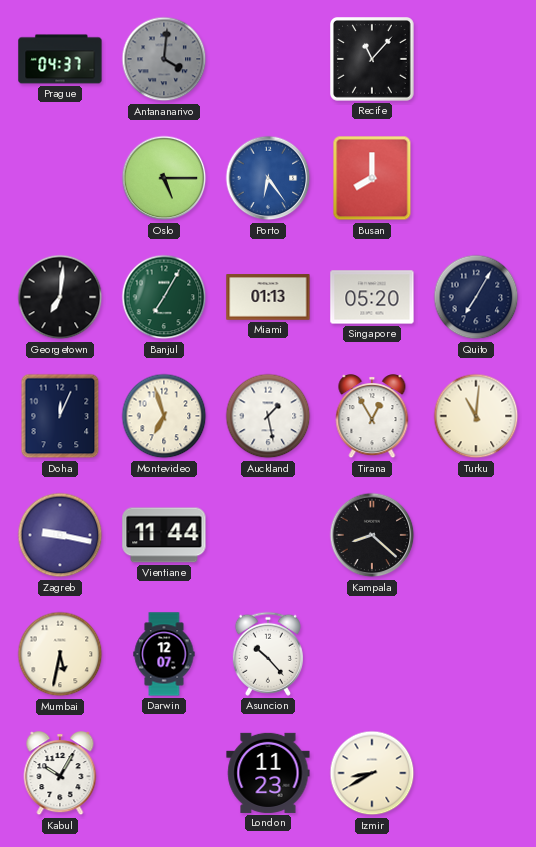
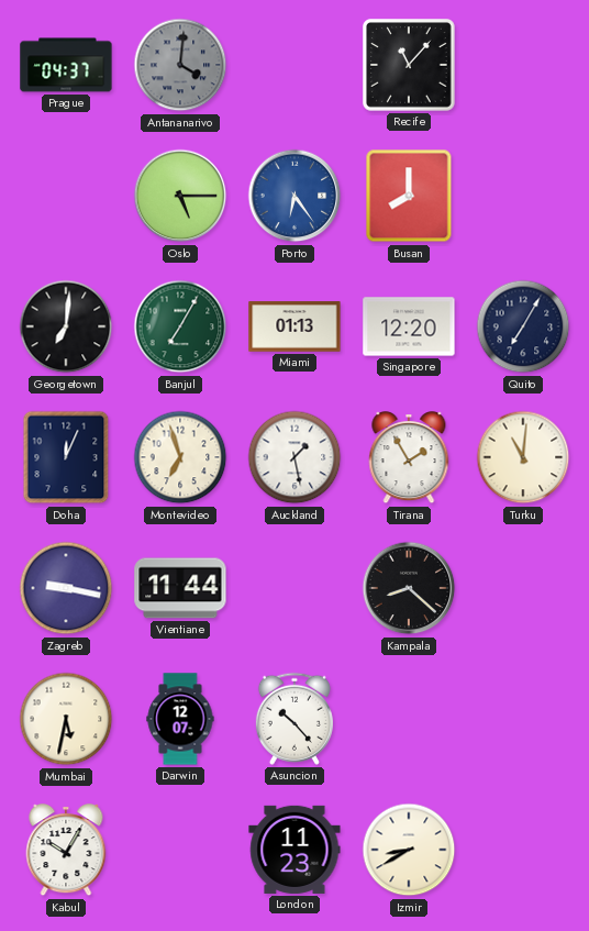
Singapore: 05:20 -> 12:20 (409, 326)
Tirana: 12:55 -> 1:55 (409, 458)
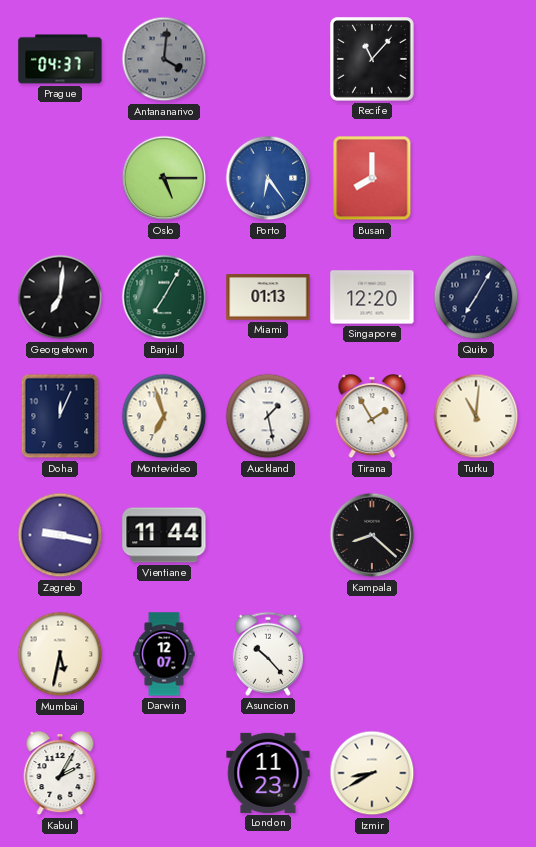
Kabul: 10:05 -> 2:05 (60, 774)
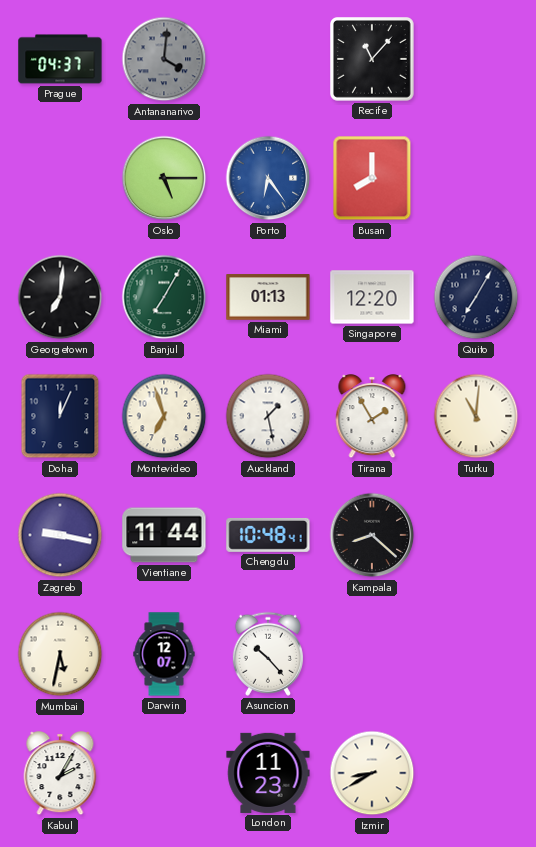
Chengdu: none -> 10:48 (268, 535)
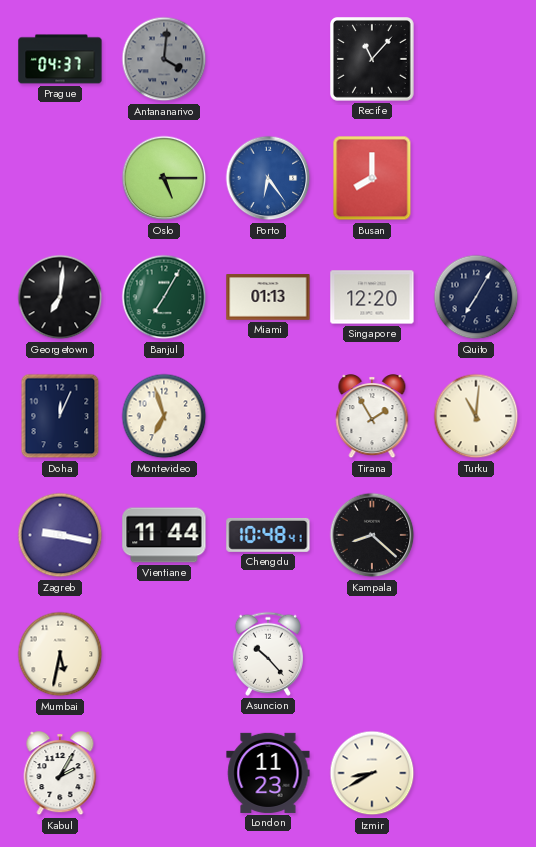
Auckland: 1:28 -> none (268, 416)
Darwin: 12:07 -> none (164, 654)
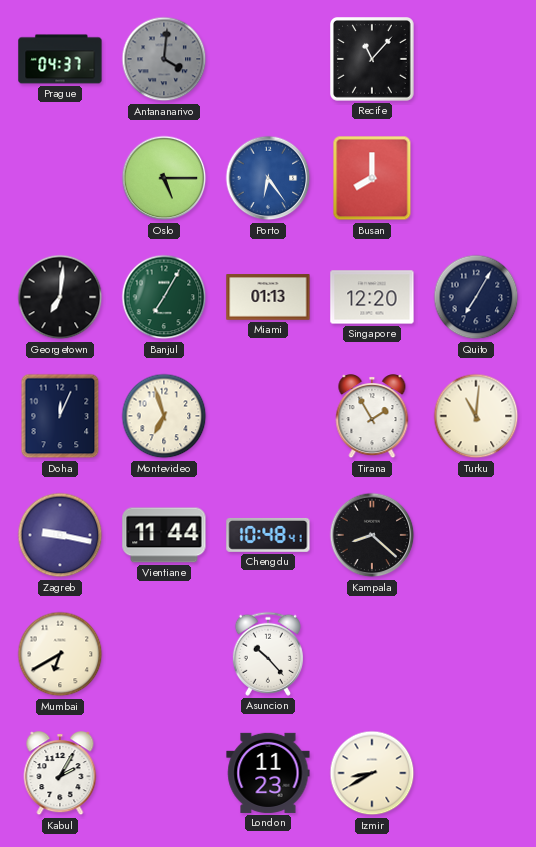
Mumbai: 5:32 -> 6:40 (60, 654)
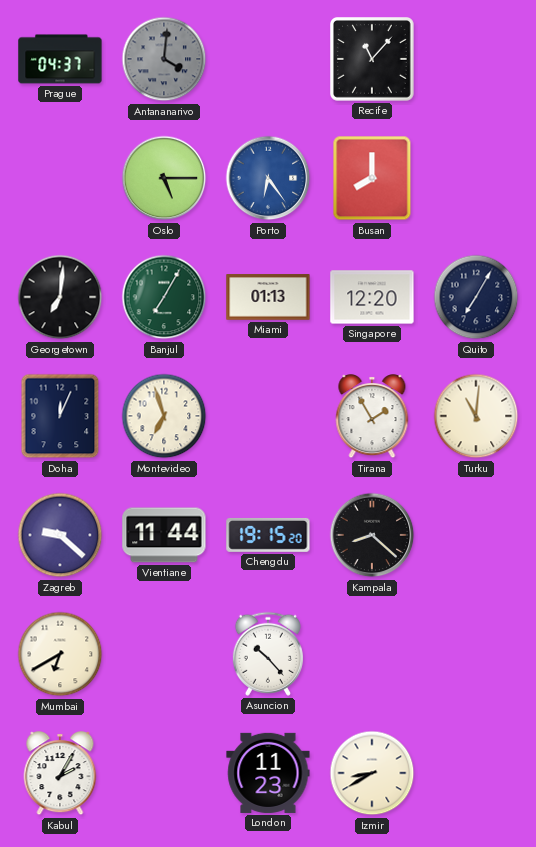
Zagreb: 9:17 -> 9:22 (60, 535)
Chengdu: 10:48 -> 19:15 (268, 535)
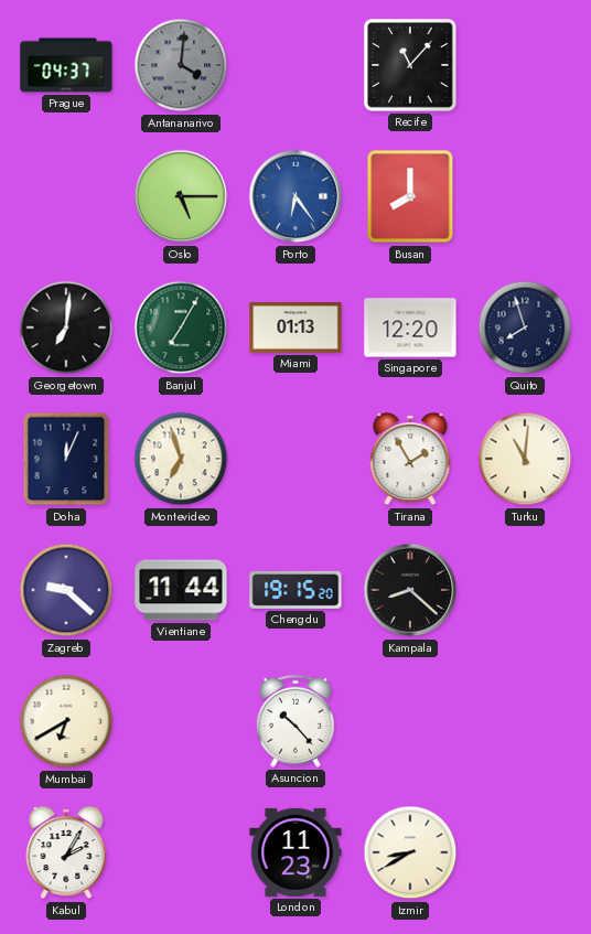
Quito: 7:05 -> 7:57 (525, 328)
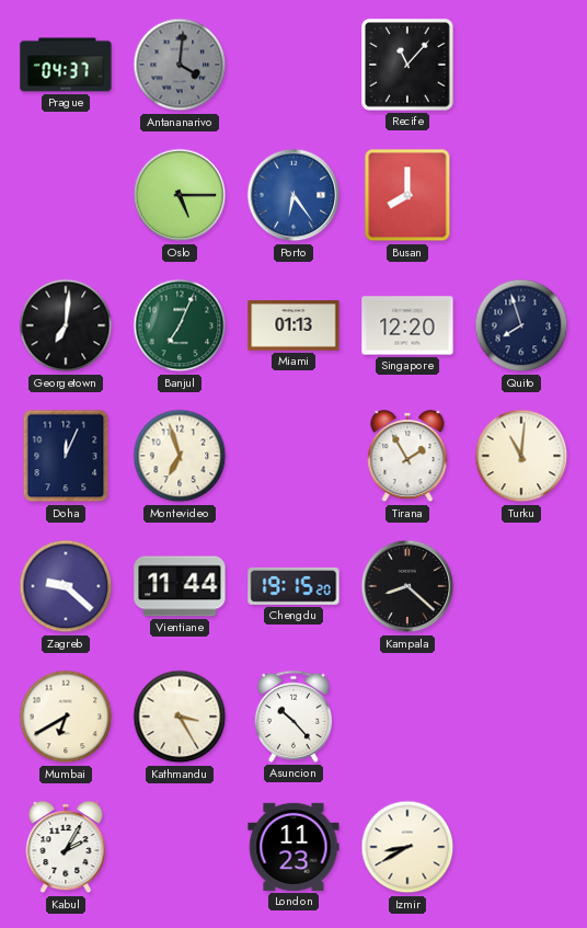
Banjul: 7:05 -> 7:04 (180, 325)
Kathmandu: none -> 3:25 (180, 717)
